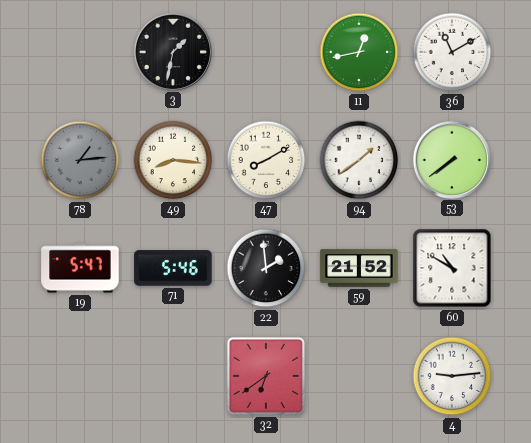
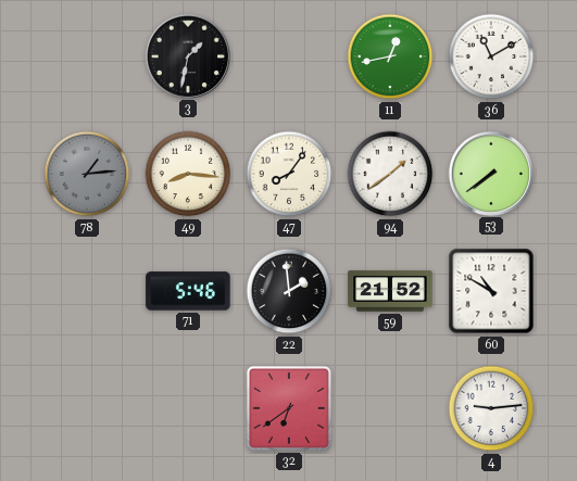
47: 8:10 -> 8:06 (289, 174)
19: 5:47 -> none (80, 268)
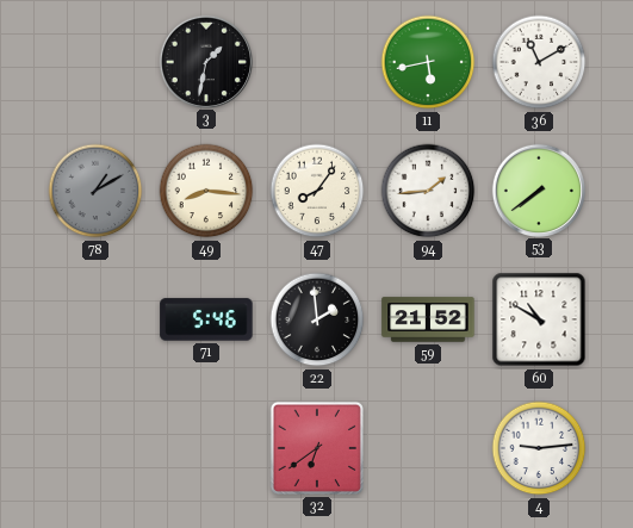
11: 12:43 -> 5:43 (428, 62)
78: 1:14 -> 1:10 (95, 191)
94: 1:39 -> 1:44 (428, 191)
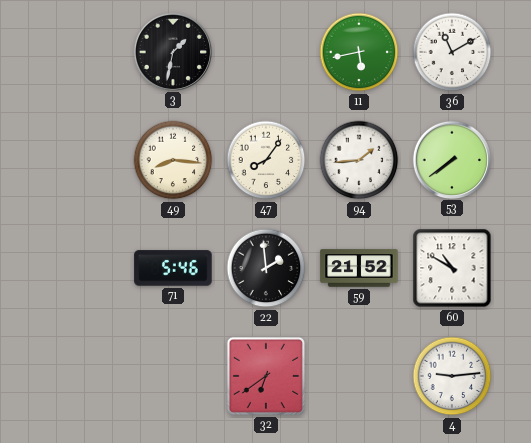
78: 1:10 -> none (95, 191)
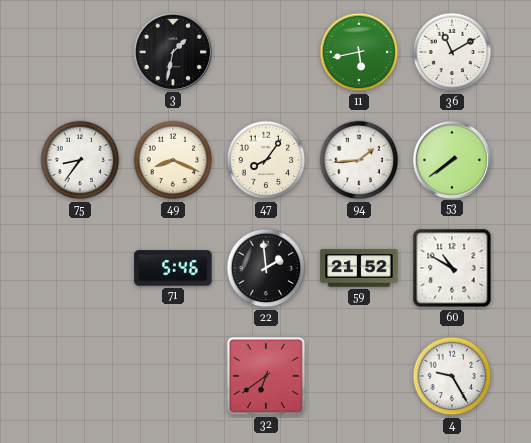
75: none -> 8:36 (80, 160)
49: 8:16 -> 8:19 (173, 160)
4: 9:14 -> 9:25 (452, 376)
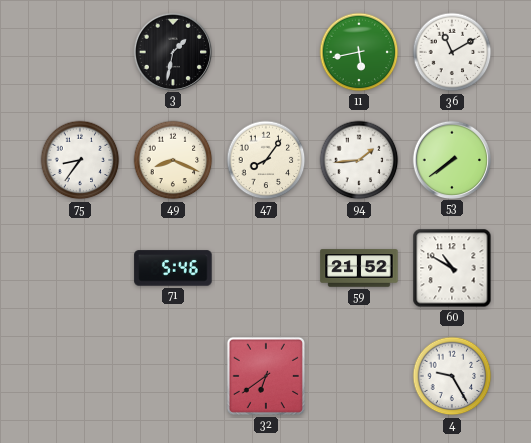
22: 1:59 -> none (266, 268)
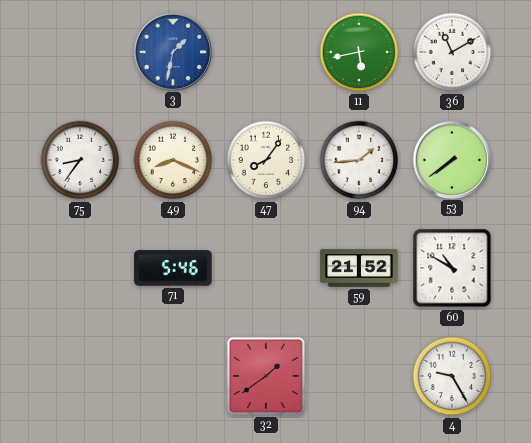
3 dial: black -> blue (172, 51)
32: 6:39 -> 1:39 (266, 376)
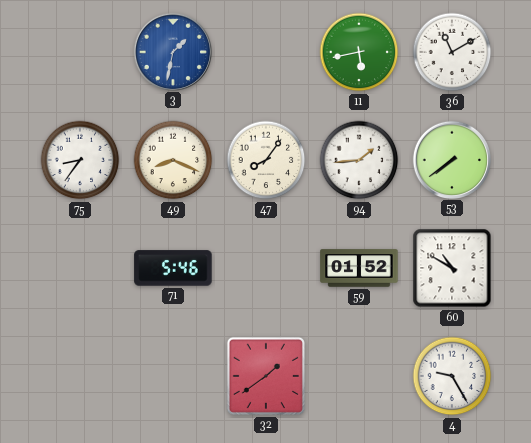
59: 21:52 -> 01:52 (359, 268)
